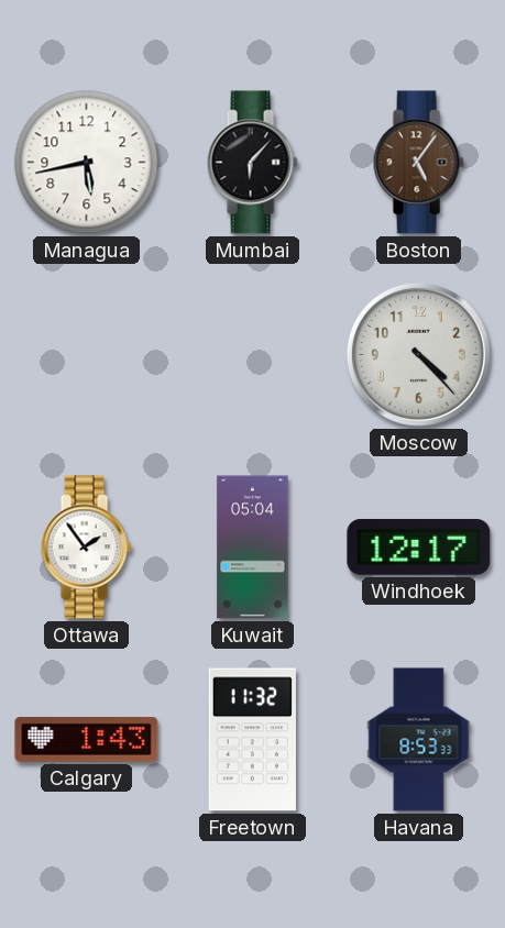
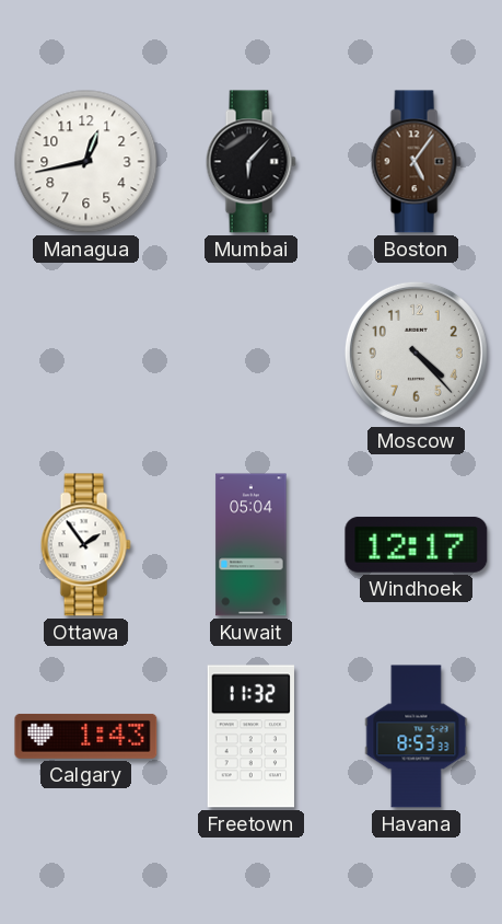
Managua: 5:43 -> 12:43 (86, 162)
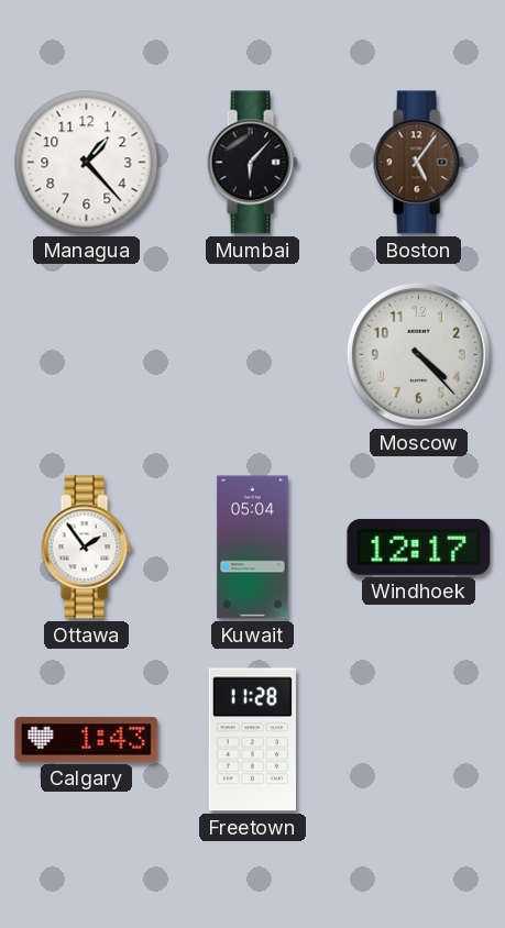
Managua: 12:43 -> 1:23 (87, 163)
Freetown: 11:32 -> 11:28 (252, 740)
Havana: 8:53 -> none (417, 737)
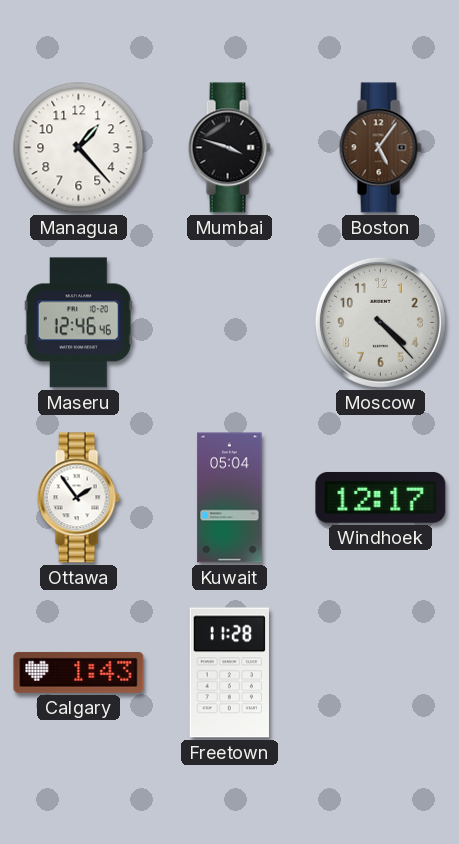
Mumbai: 6:07 -> 3:48 (229, 148)
Maseru: none -> 12:46 (78, 323)
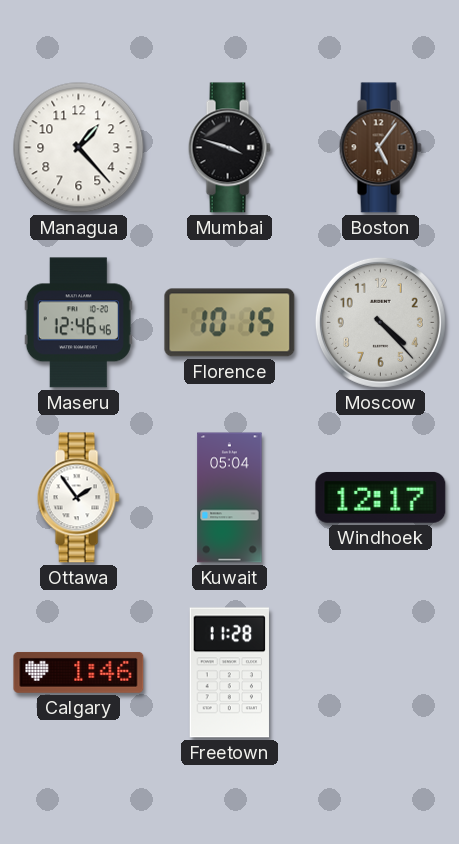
Florence: none -> 10:15 (230, 323)
Calgary: 1:43 -> 1:46 (79, 672)
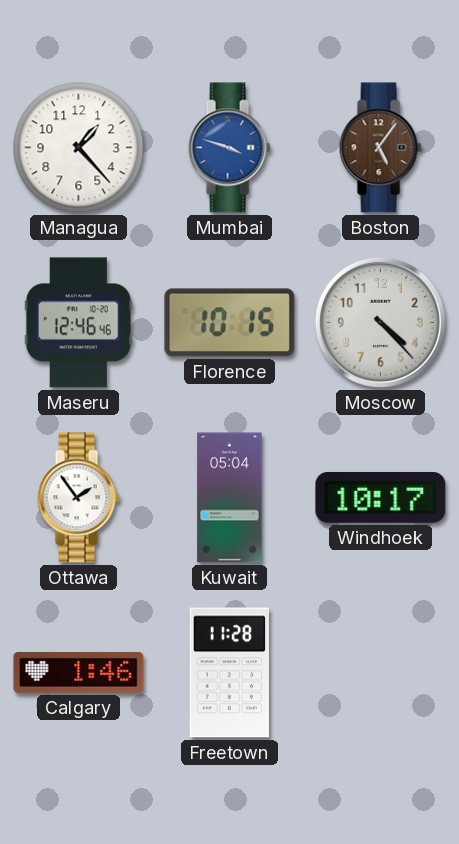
Mumbai dial: black -> blue (229, 148)
Windhoek: 12:17 -> 10:17 (381, 497)
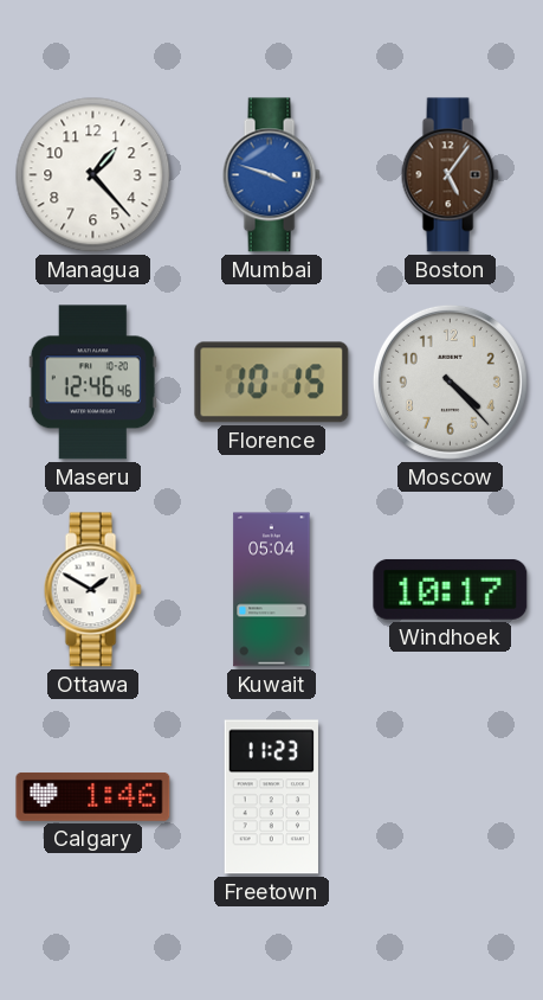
Ottawa: 1:54 -> 1:50 (92, 590)
Freetown: 11:28 -> 11:23 (271, 797)
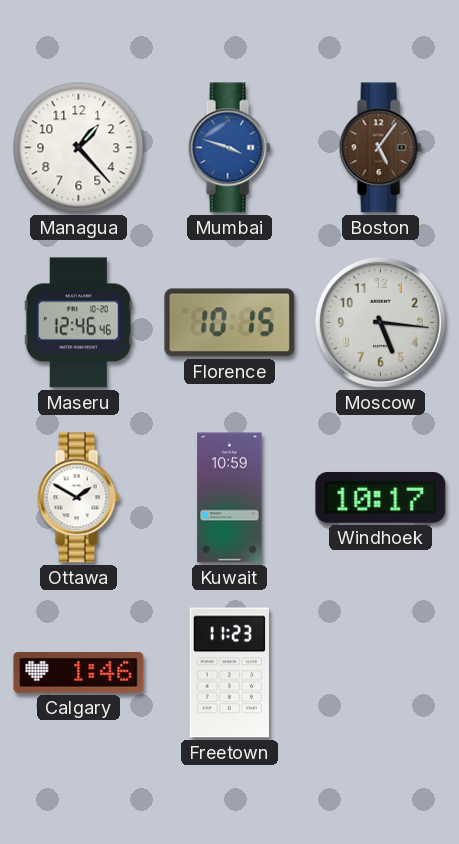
Moscow: 4:23 -> 5:16 (380, 322)
Kuwait: 05:04 -> 10:59 (230, 498)
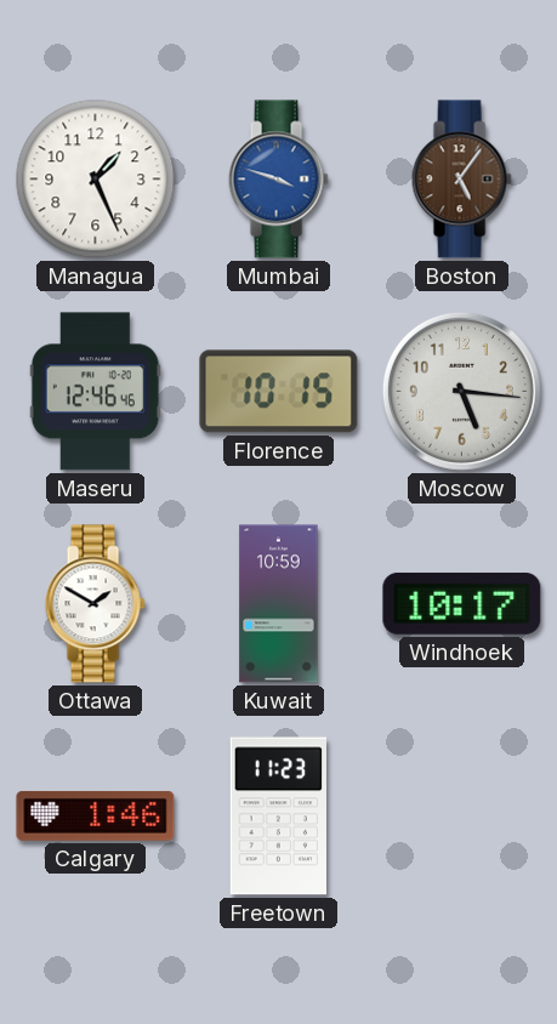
Managua: 1:23 -> 1:26 (96, 180)
